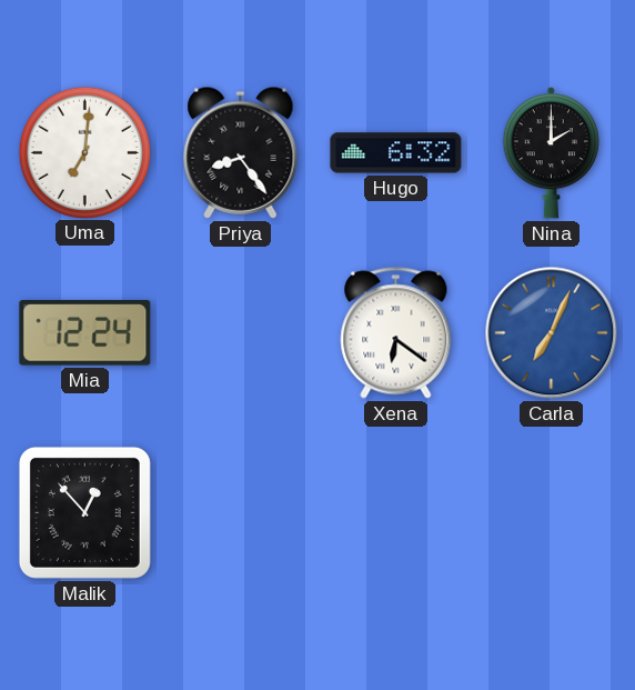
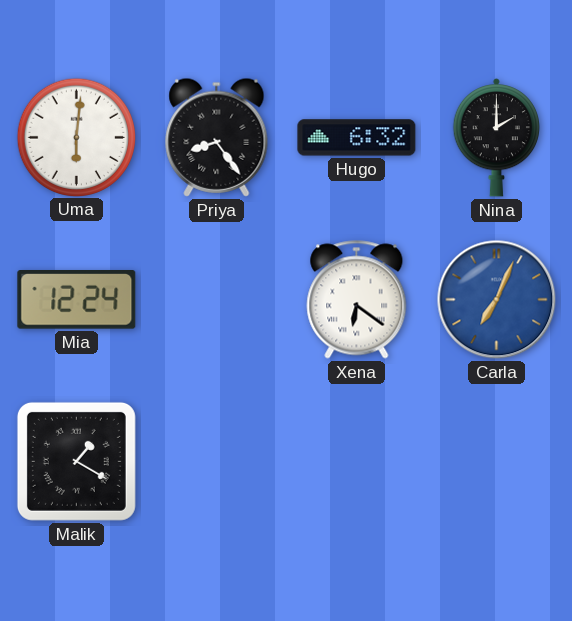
Uma: 7:01 -> 6:01 (76, 137)
Malik: 12:53 -> 1:20 (76, 461)
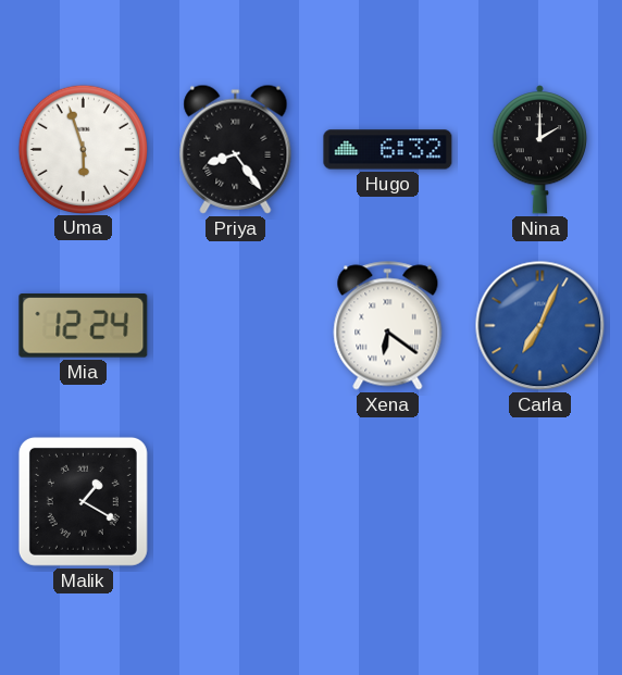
Uma: 6:01 -> 5:57 (83, 149)
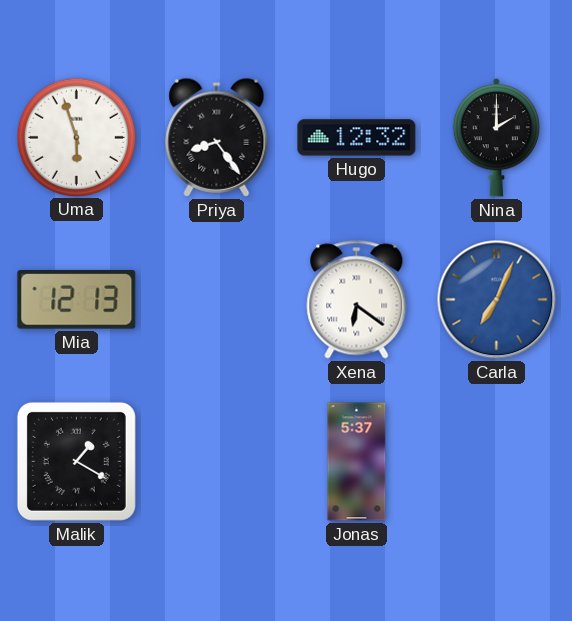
Hugo: 6:32 -> 12:32 (357, 138)
Mia: 12:24 -> 12:13 (77, 300)
Jonas: none -> 5:37 (357, 462)
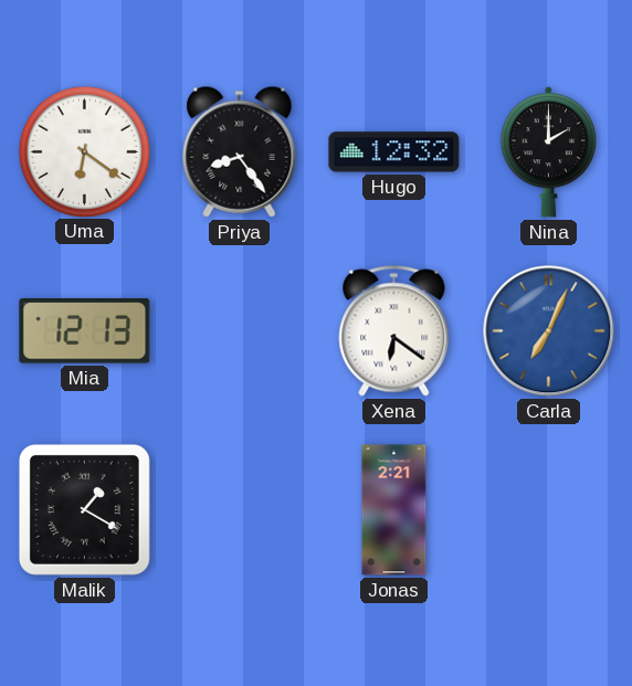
Uma: 5:57 -> 6:21 (84, 151)
Jonas: 5:37 -> 2:21 (394, 510)
